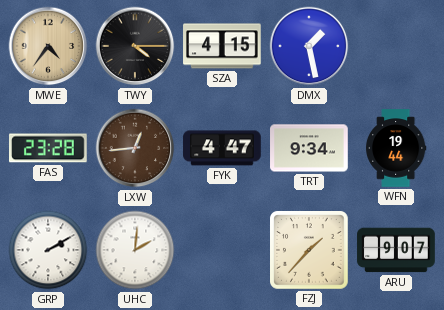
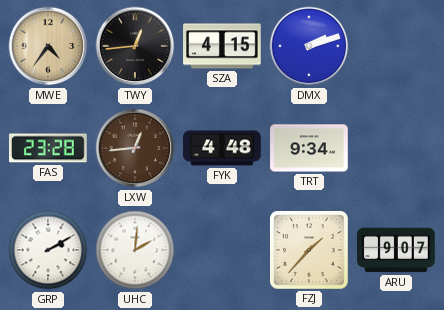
TWY: 4:15 -> 12:44 (135, 46)
DMX: 1:28 -> 2:12 (309, 46)
FYK: 4:47 -> 4:48 (222, 148)
WFN: 19:44 -> none (396, 148)
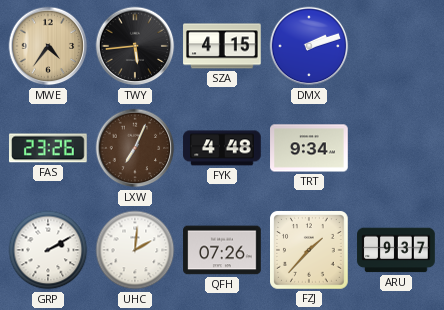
TWY: 12:44 -> 5:44 (135, 46)
FAS: 23:28 -> 23:26 (49, 148)
LXW: 12:44 -> 7:04 (135, 148)
QFH: none -> 07:26 (222, 250)
ARU: 9:07 -> 9:37 (396, 250)
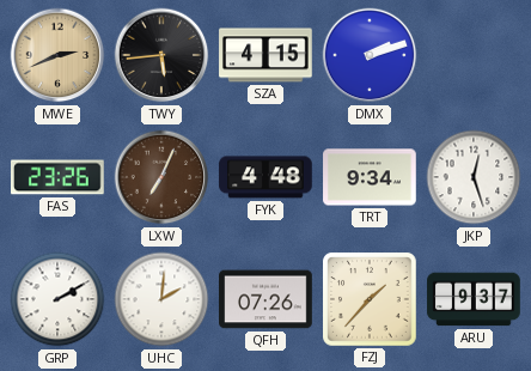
MWE: 4:36 -> 2:41 (57, 55)
JKP: none -> 12:27 (474, 177)
